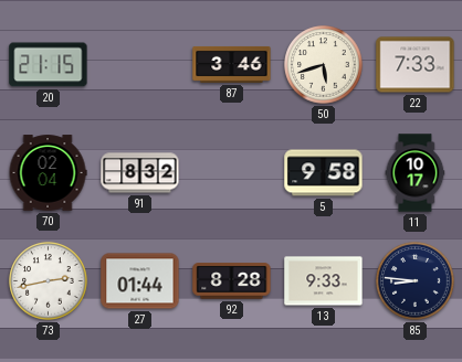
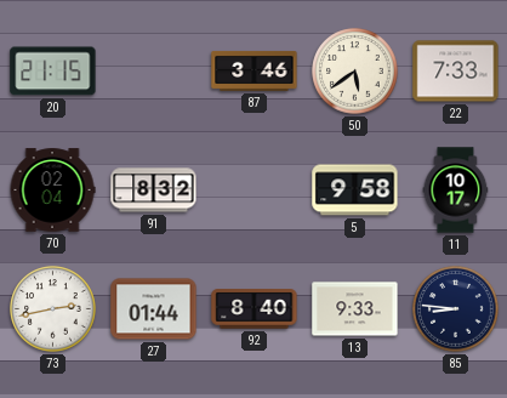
50: 5:42 -> 5:39 (355, 72)
92: 8:28 -> 8:40 (255, 309)
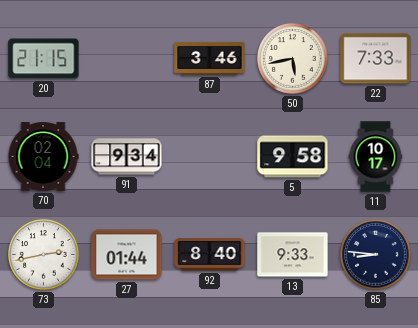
50: 5:39 -> 5:43 (293, 59)
91: 8:32 -> 9:34 (127, 157)
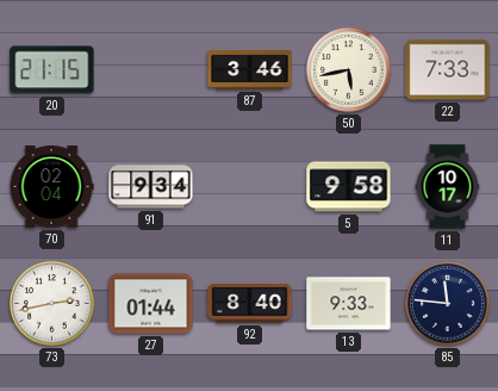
85: 8:46 -> 11:46 (448, 304)
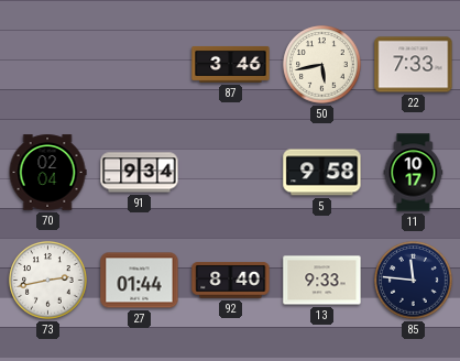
20: 21:15 -> none (52, 70)
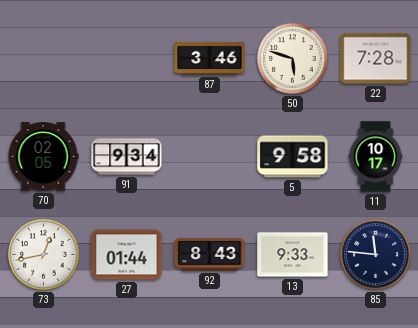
50: 5:43 -> 5:48 (293, 59)
22: 7:33 -> 7:28 (376, 59)
70: 02:04 -> 02:05 (43, 157)
73: 2:43 -> 12:43 (44, 255)
92: 8:40 -> 8:43 (210, 255)
